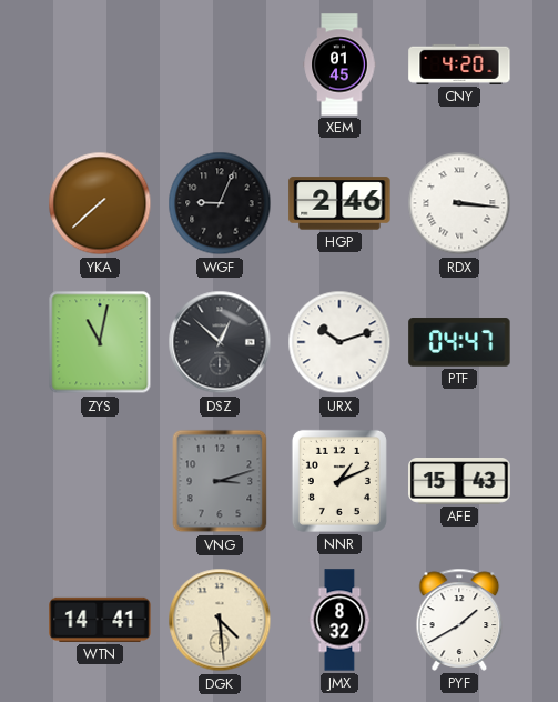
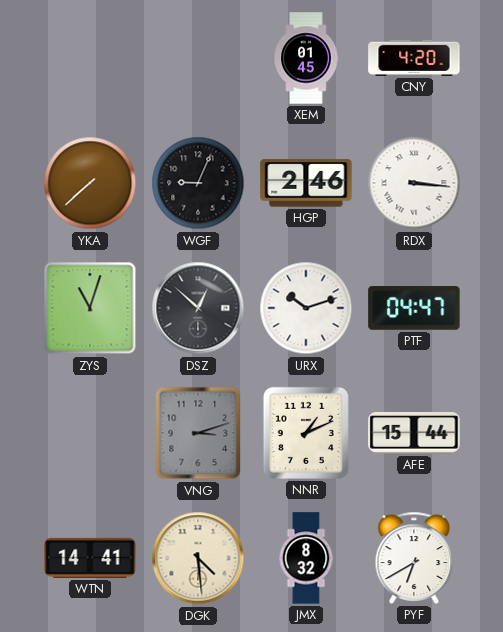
ZYS: 11:02 -> 11:03 (90, 308)
AFE: 15:43 -> 15:44 (414, 434)
PYF: 1:40 -> 6:40 (414, 558)
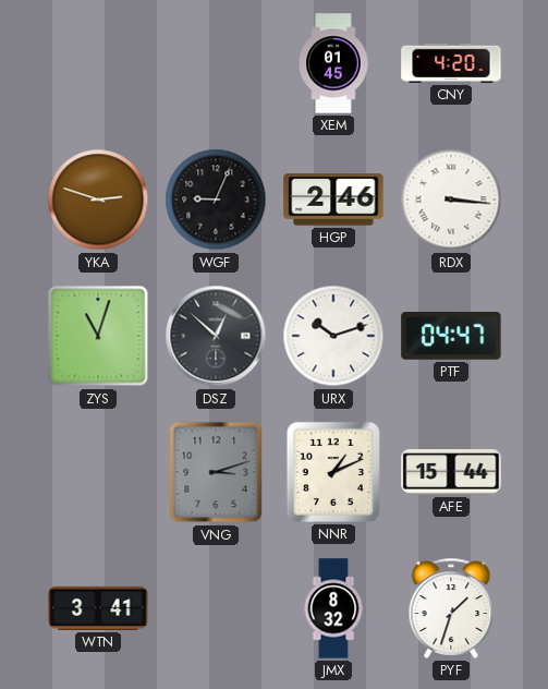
YKA: 7:38 -> 2:48 (98, 200)
WTN: 14:41 -> 3:41 (98, 608)
DGK: 4:29 -> none (198, 558)
PYF: 6:40 -> 1:33 (451, 608)
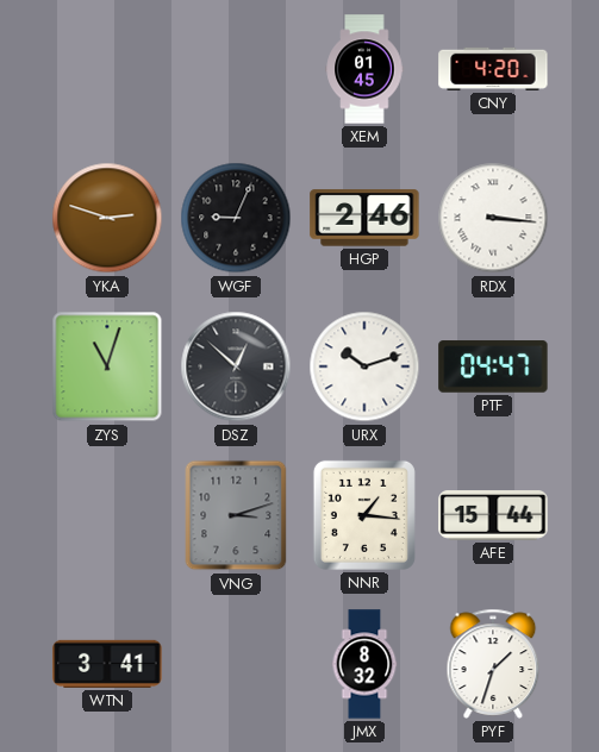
NNR: 1:11 -> 1:16 (364, 515)
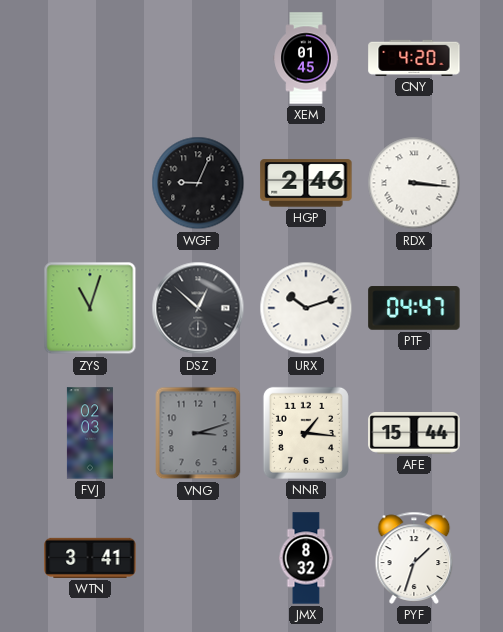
YKA: 2:48 -> none (107, 218)
FVJ: none -> 02:03 (90, 433)
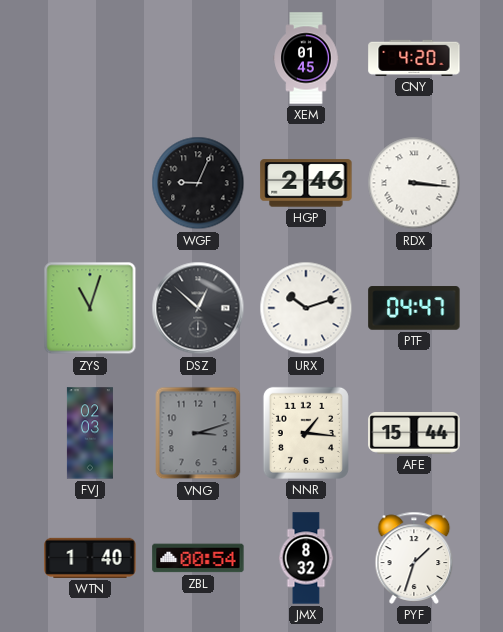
WTN: 3:41 -> 1:40 (90, 558)
ZBL: none -> 00:54 (198, 558)
